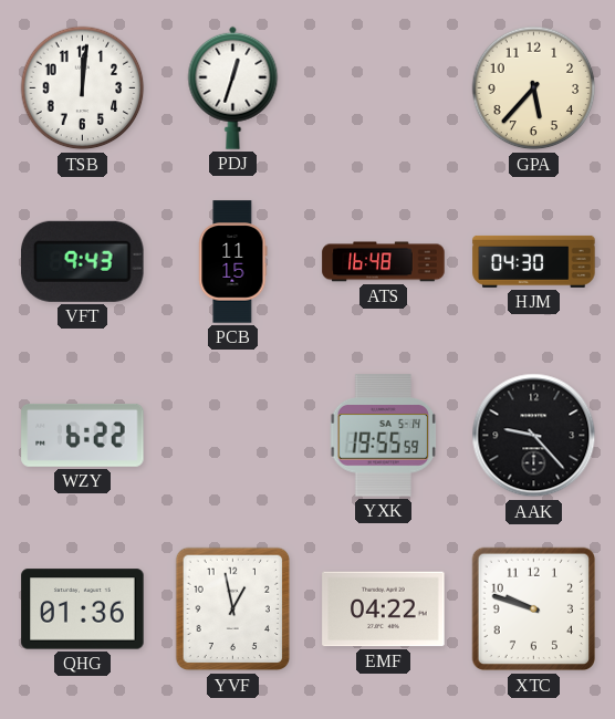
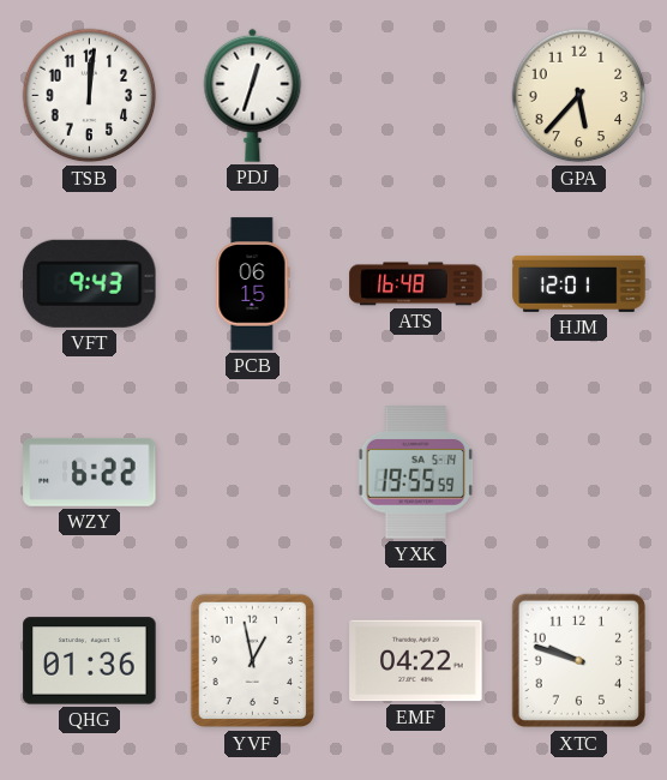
PCB: 11:15 -> 06:15 (253, 284)
HJM: 04:30 -> 12:01 (579, 283)
AAK: 9:23 -> none (534, 436)
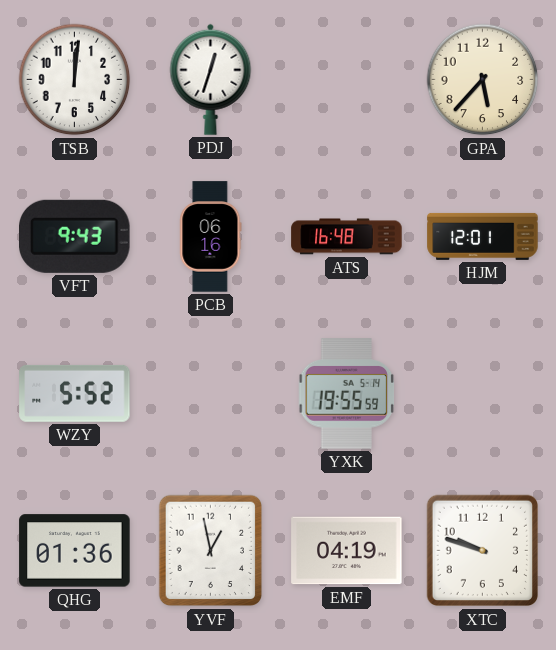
PCB: 06:15 -> 06:16 (211, 237)
WZY: 6:22 -> 5:52 (75, 393)
EMF: 04:22 -> 04:19 (347, 551)
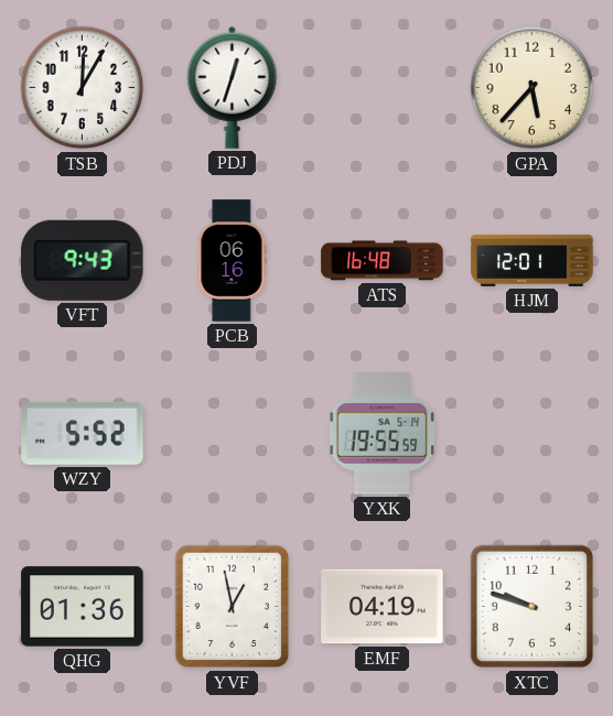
TSB: 12:01 -> 12:05 (83, 88)
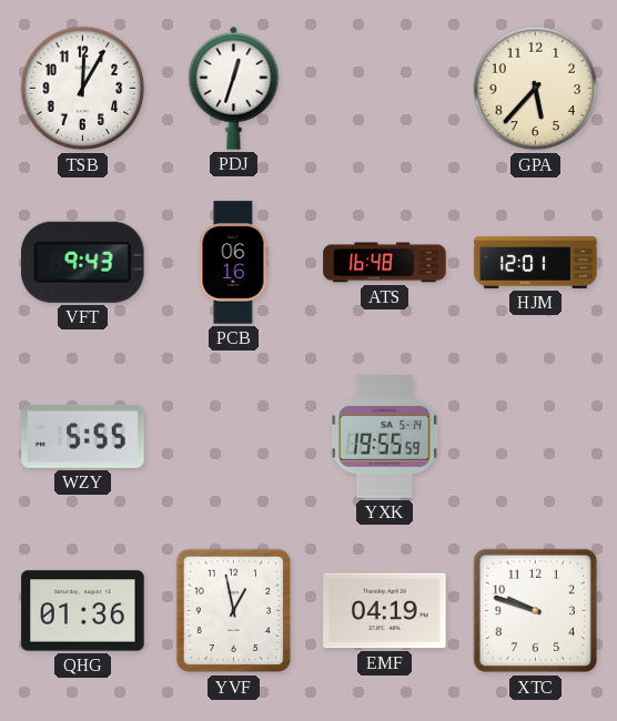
WZY: 5:52 -> 5:55 (83, 436)
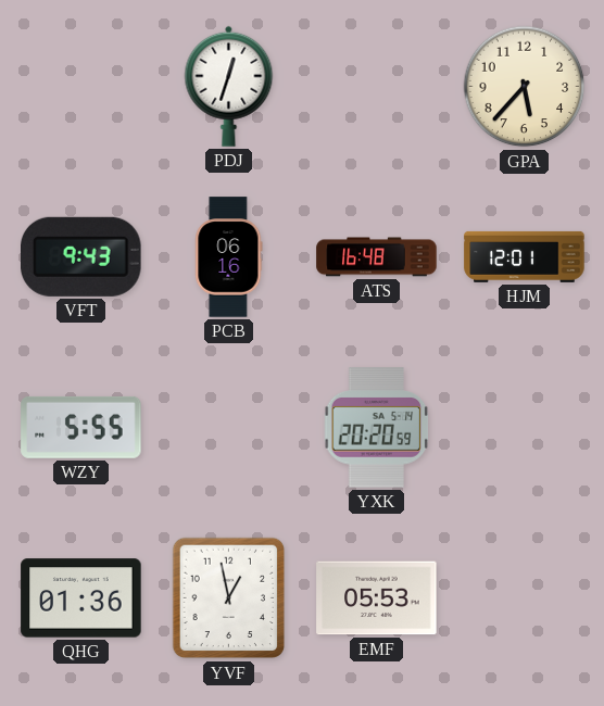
TSB: 12:05 -> none (83, 89)
YXK: 19:55 -> 20:20 (377, 428)
EMF: 04:19 -> 05:53 (377, 598)
XTC: 9:48 -> none (536, 611)
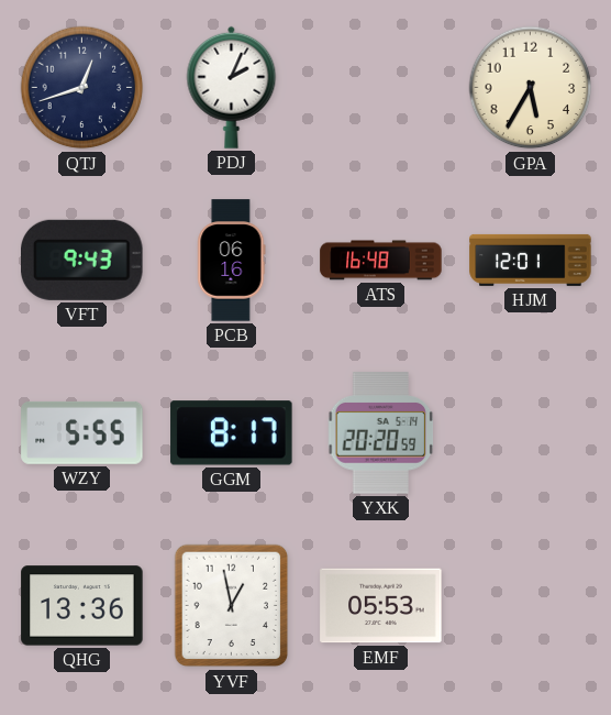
QTJ: none -> 12:42 (82, 88)
PDJ: 12:33 -> 2:04 (232, 87)
GPA: 5:37 -> 5:35 (531, 88)
GGM: none -> 8:17 (232, 433)
QHG: 01:36 -> 13:36 (82, 606)
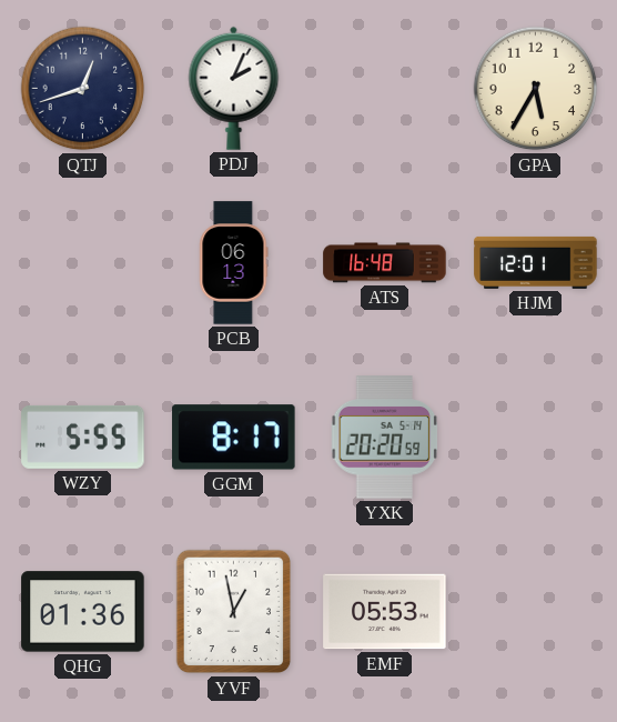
VFT: 9:43 -> none (82, 260)
PCB: 06:16 -> 06:13 (234, 263)
QHG: 13:36 -> 01:36 (83, 612)
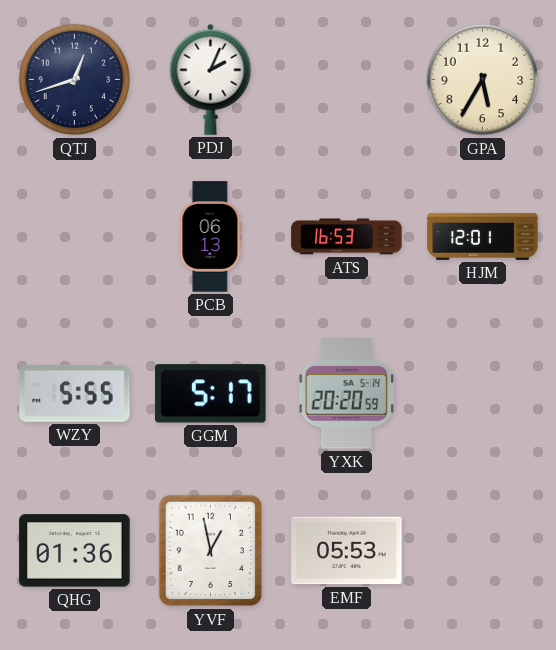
ATS: 16:48 -> 16:53 (347, 237)
GGM: 8:17 -> 5:17 (211, 394)
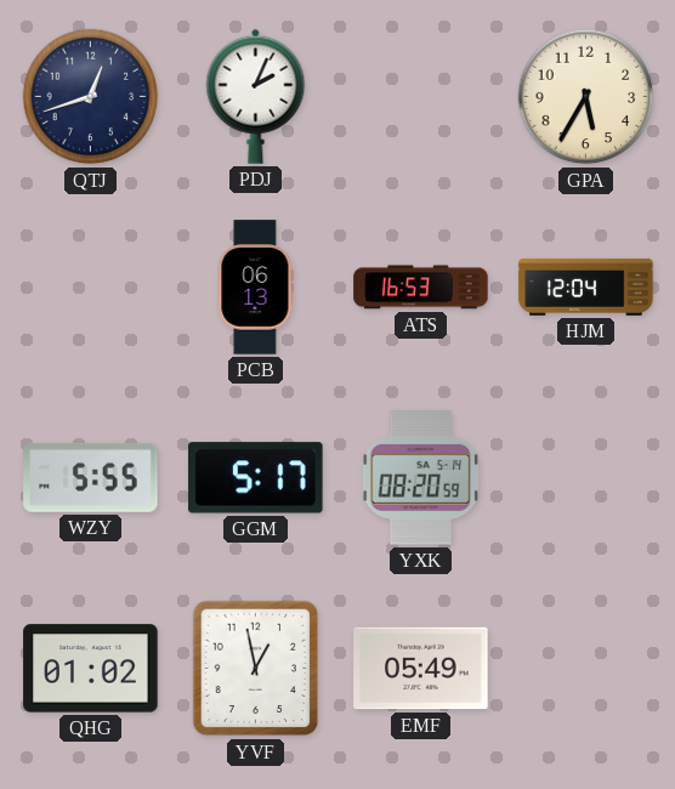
HJM: 12:01 -> 12:04 (586, 286)
YXK: 20:20 -> 08:20 (421, 478)
QHG: 01:36 -> 01:02 (91, 669)
EMF: 05:53 -> 05:49 (421, 669)
